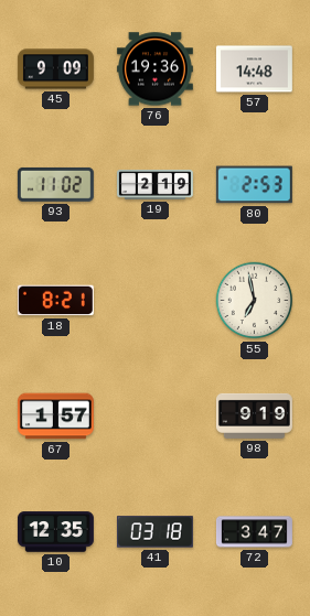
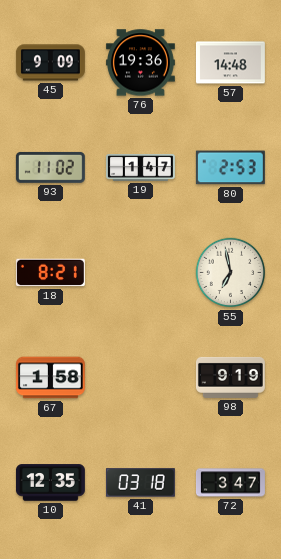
19: 2:19 -> 1:47 (140, 168)
67: 1:57 -> 1:58 (50, 378)
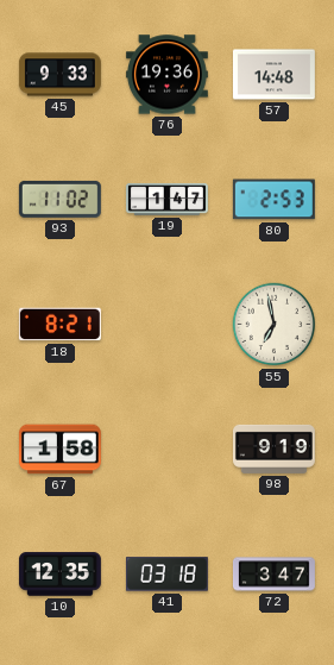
45: 9:09 -> 9:33 (59, 75)
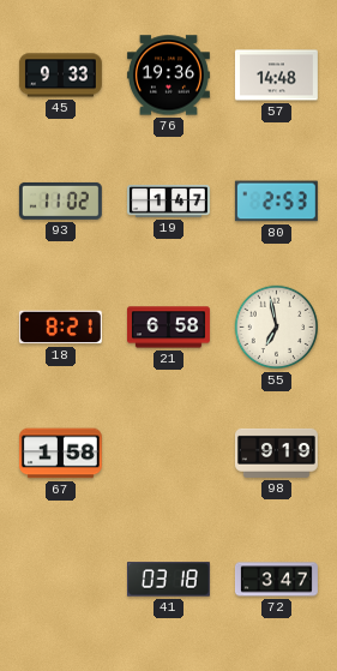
21: none -> 6:58 (168, 328)
10: 12:35 -> none (59, 575)
